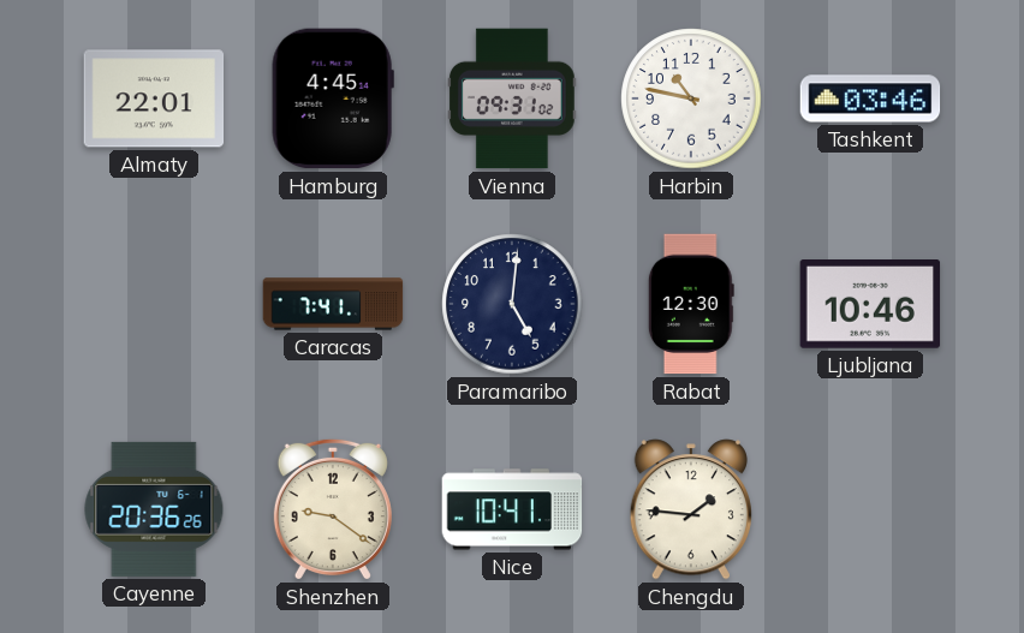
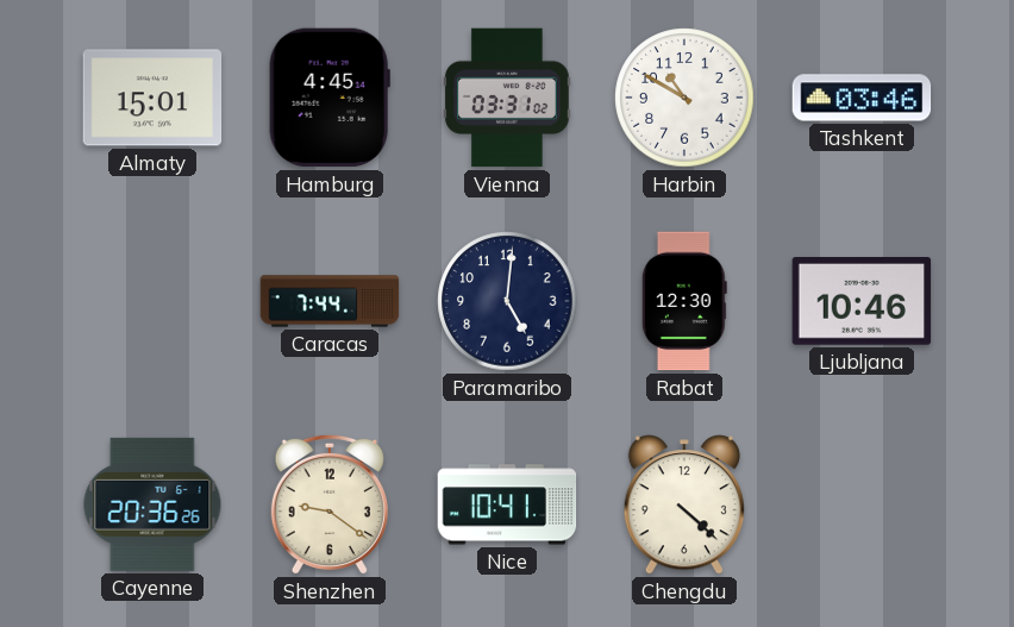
Almaty: 22:01 -> 15:01 (152, 98)
Vienna: 09:31 -> 03:31 (508, 98)
Harbin: 10:47 -> 10:50 (684, 98)
Caracas: 7:41 -> 7:44 (330, 301)
Chengdu: 1:46 -> 4:22 (684, 504)
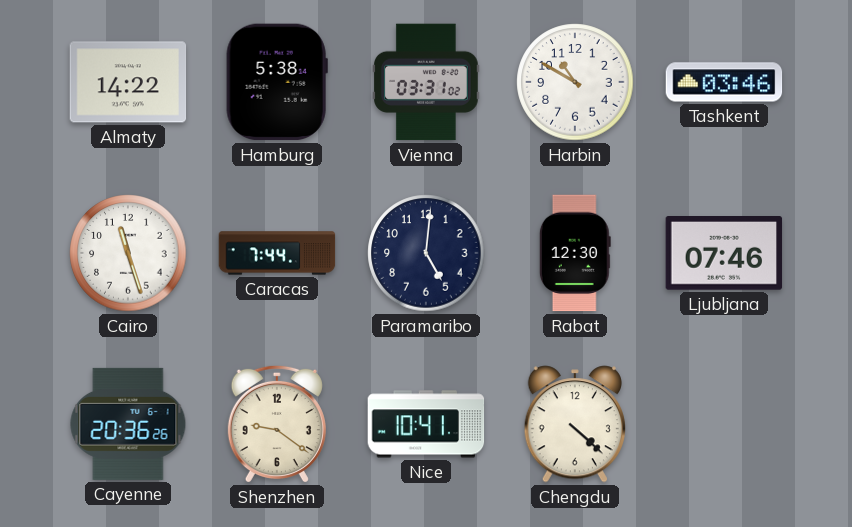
Almaty: 15:01 -> 14:22 (128, 82)
Hamburg: 4:45 -> 5:38 (277, 82)
Cairo: none -> 11:27 (128, 253)
Ljubljana: 10:46 -> 07:46 (724, 254)
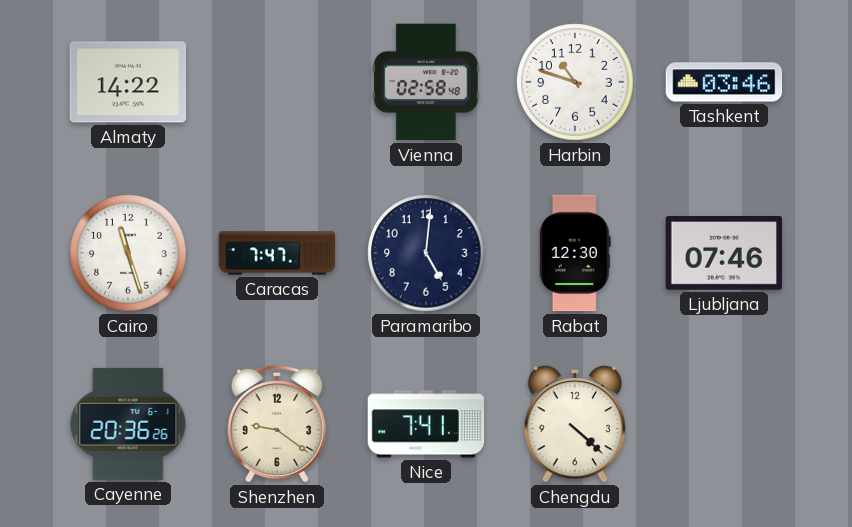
Hamburg: 5:38 -> none (277, 82)
Vienna: 03:31 -> 02:58 (427, 82)
Harbin: 10:50 -> 10:48 (575, 82)
Caracas: 7:44 -> 7:47 (277, 253)
Nice: 10:41 -> 7:41 (426, 424)
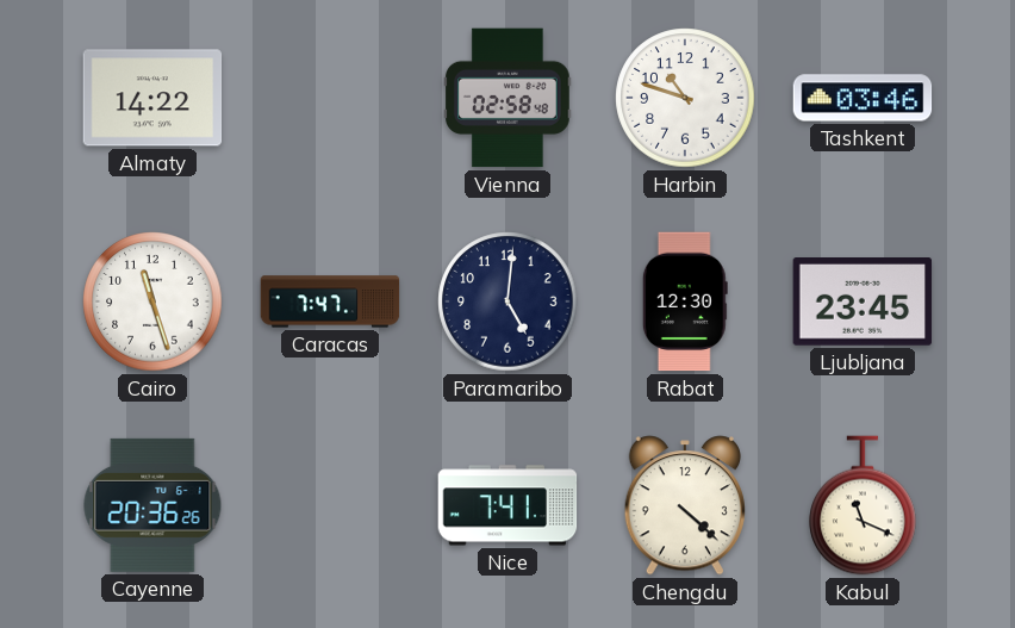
Ljubljana: 07:46 -> 23:45 (863, 303)
Shenzhen: 9:21 -> none (277, 424)
Kabul: none -> 11:19 (863, 505)
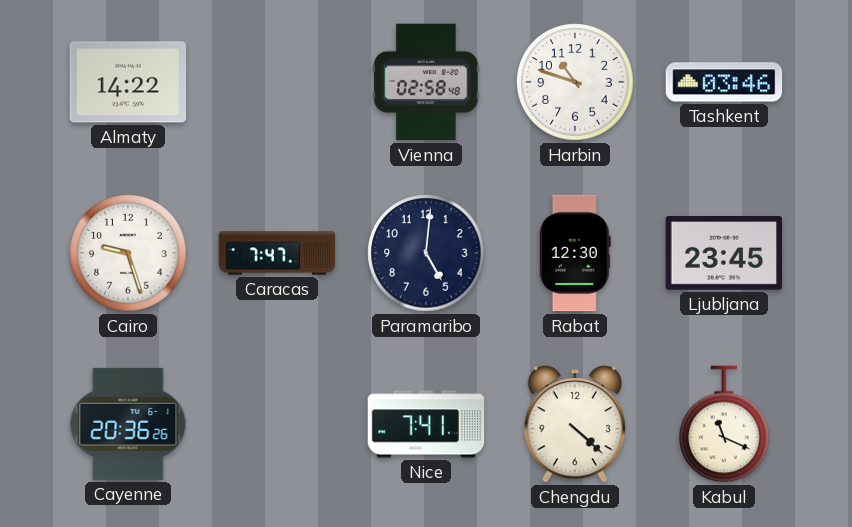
Cairo: 11:27 -> 9:27 (128, 253)
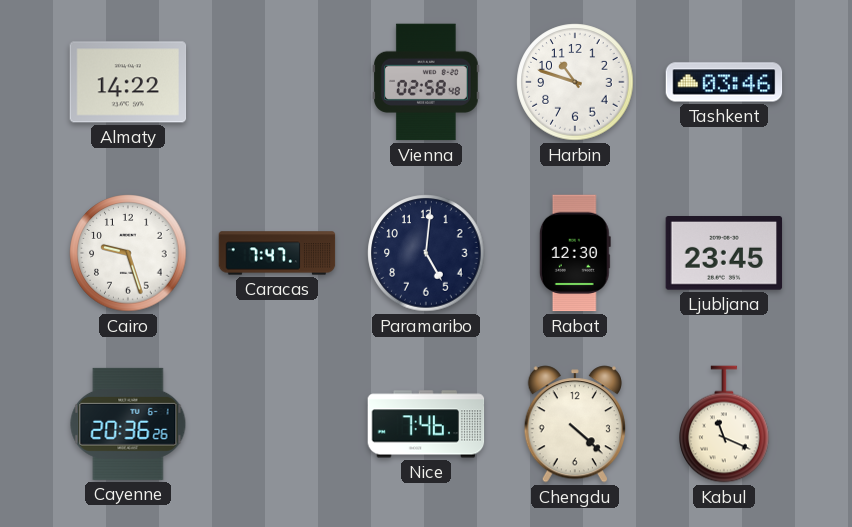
Nice: 7:41 -> 7:46 (426, 424)
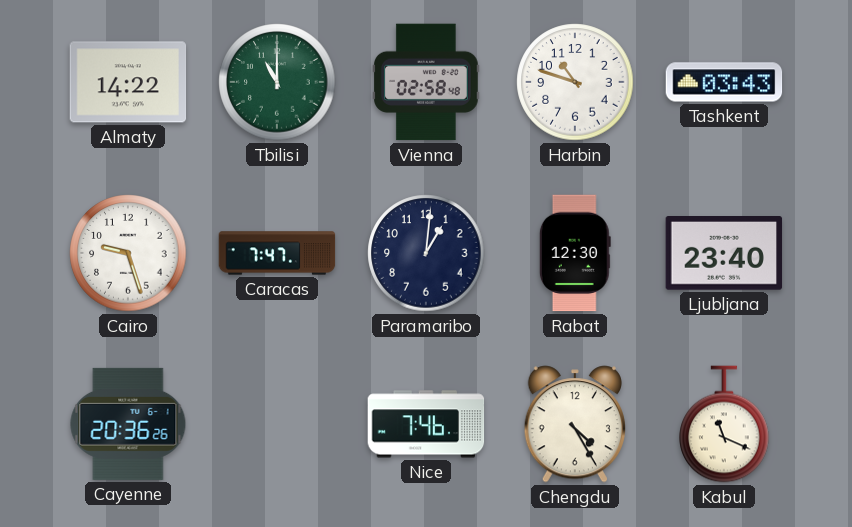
Tbilisi: none -> 11:00 (277, 82)
Tashkent: 03:46 -> 03:43 (724, 82)
Paramaribo: 5:01 -> 1:01 (426, 253)
Ljubljana: 23:45 -> 23:40 (724, 254)
Chengdu: 4:22 -> 4:25 (575, 424)
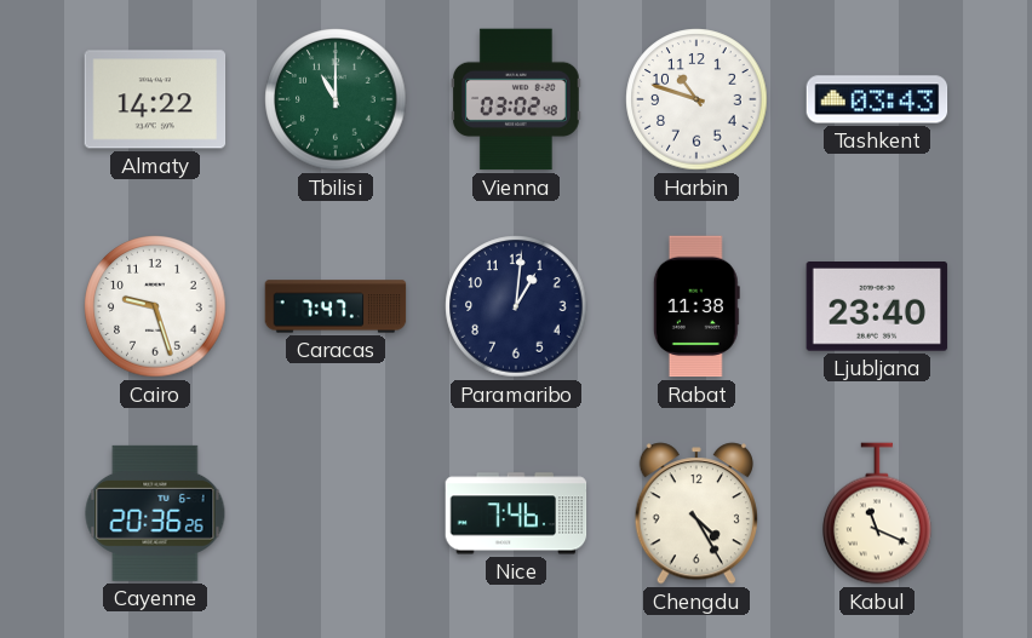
Vienna: 02:58 -> 03:02 (517, 99)
Rabat: 12:30 -> 11:38 (696, 306)
